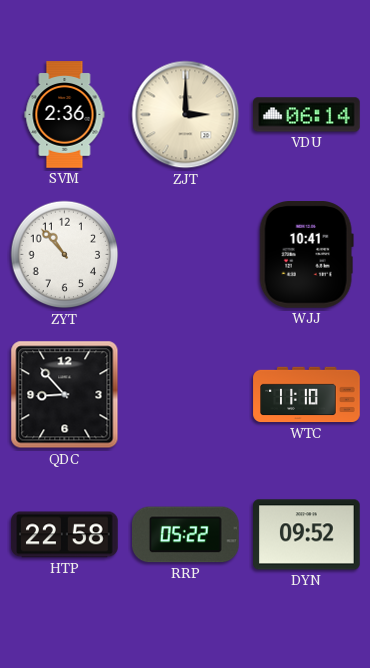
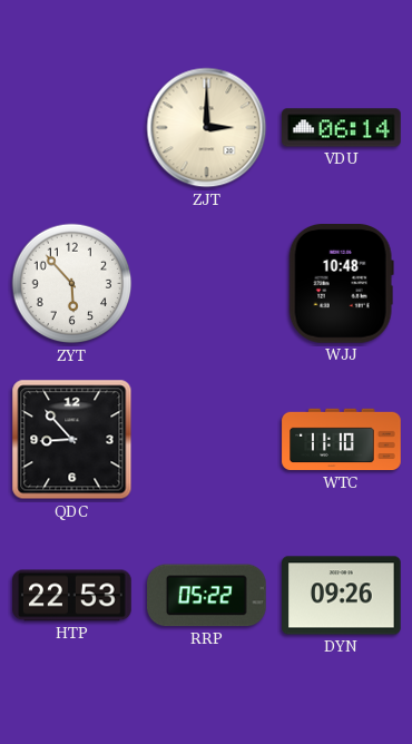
SVM: 2:36 -> none (65, 115)
ZYT: 10:53 -> 5:53 (72, 284)
WJJ: 10:41 -> 10:48 (341, 284)
HTP: 22:58 -> 22:53 (72, 596)
DYN: 09:52 -> 09:26 (342, 596)
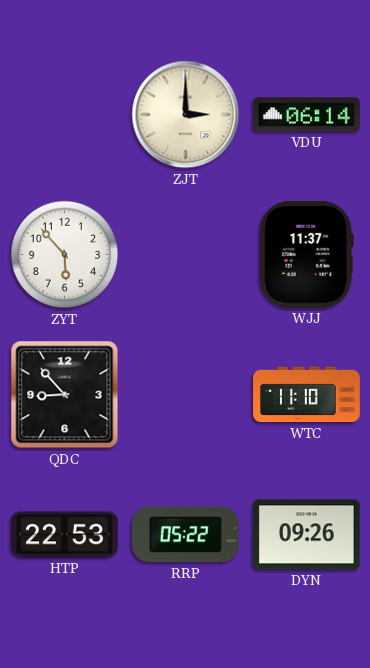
WJJ: 10:48 -> 11:37 (306, 255)
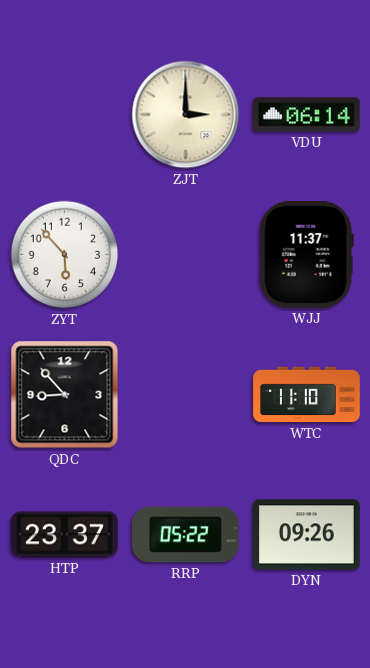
HTP: 22:53 -> 23:37 (65, 535)
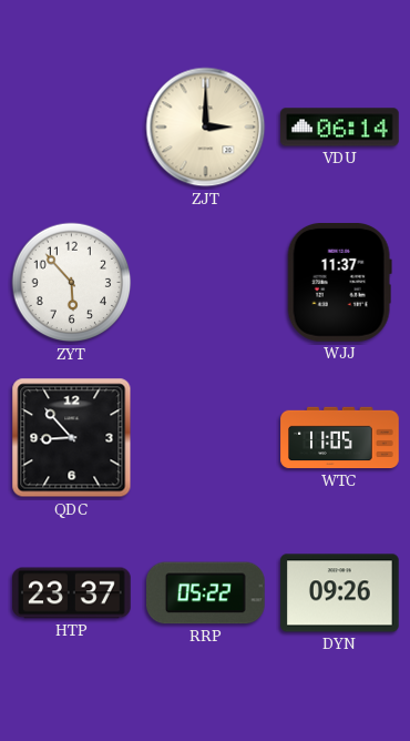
WTC: 11:10 -> 11:05 (340, 438)
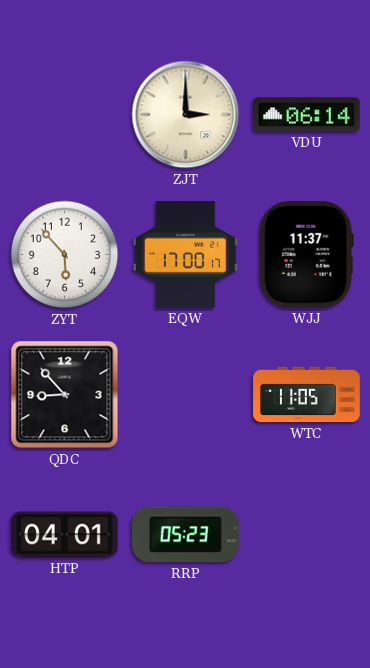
EQW: none -> 17:00 (185, 255)
HTP: 23:37 -> 04:01 (65, 535)
RRP: 05:22 -> 05:23 (186, 535)
DYN: 09:26 -> none (340, 593)
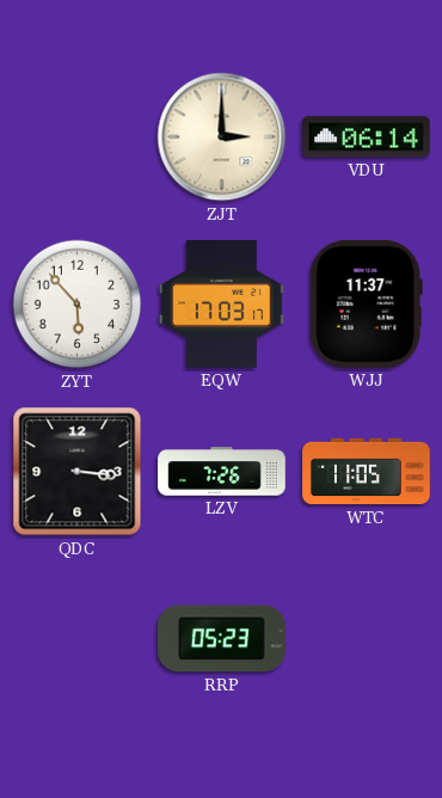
EQW: 17:00 -> 17:03 (221, 305)
QDC: 8:53 -> 3:16 (78, 472)
LZV: none -> 7:26 (222, 472)
HTP: 04:01 -> none (65, 535)
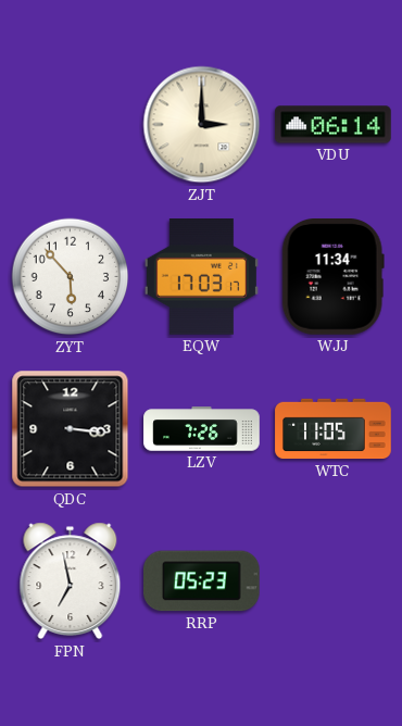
WJJ: 11:37 -> 11:34 (332, 277)
FPN: none -> 6:58 (71, 581)
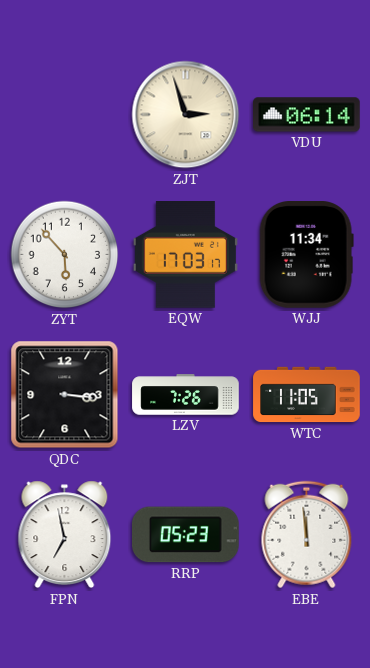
ZJT: 3:00 -> 2:57 (186, 115)
EBE: none -> 11:59 (307, 535)
